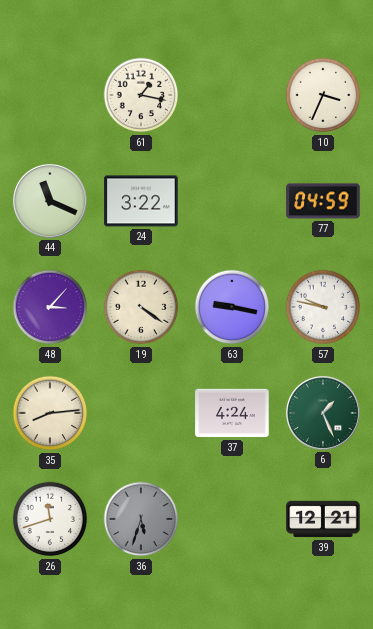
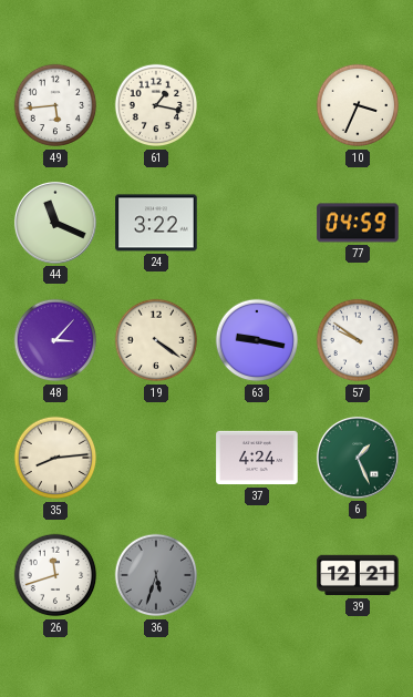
49: none -> 5:44 (55, 105)
57: 9:47 -> 9:51 (358, 340)
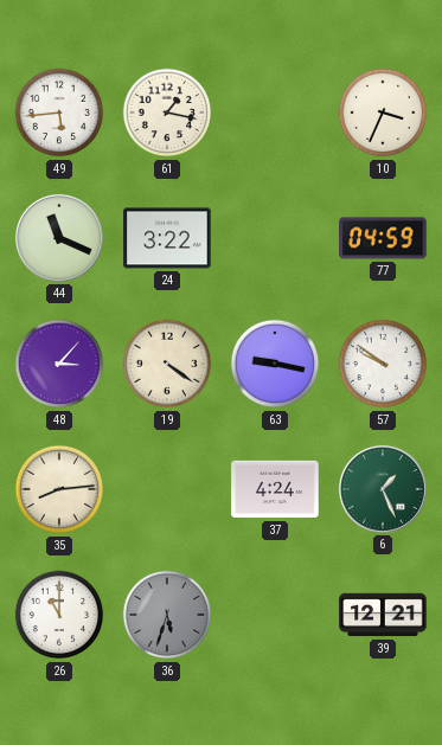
26: 11:42 -> 11:00 (59, 615)
